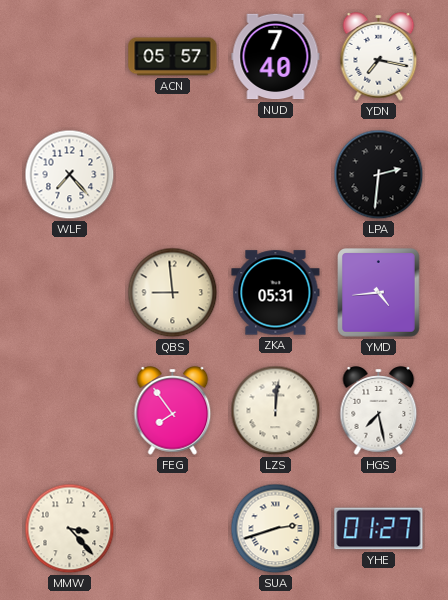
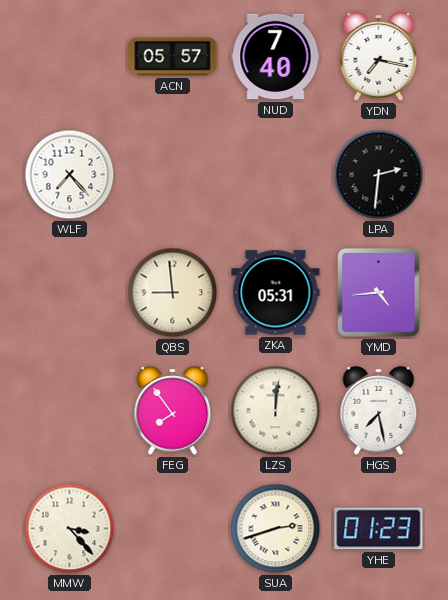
YHE: 01:27 -> 01:23 (379, 529)
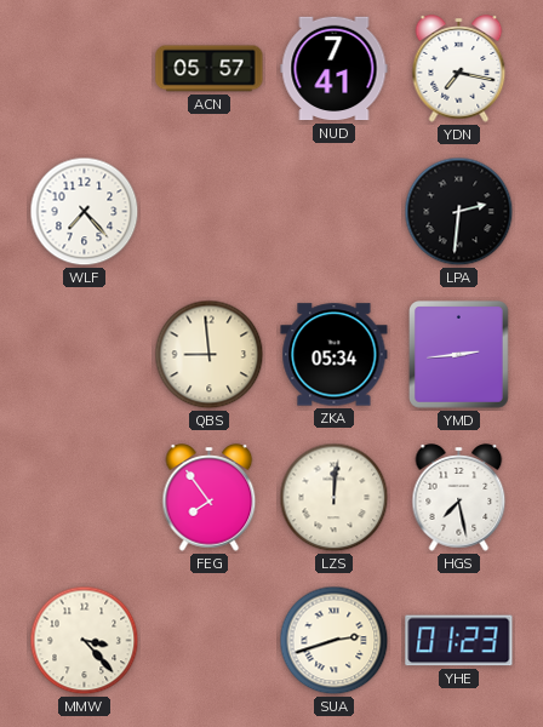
NUD: 7:40 -> 7:41 (335, 69)
ZKA: 05:31 -> 05:34 (335, 355)
YMD: 4:44 -> 2:44 (459, 355)
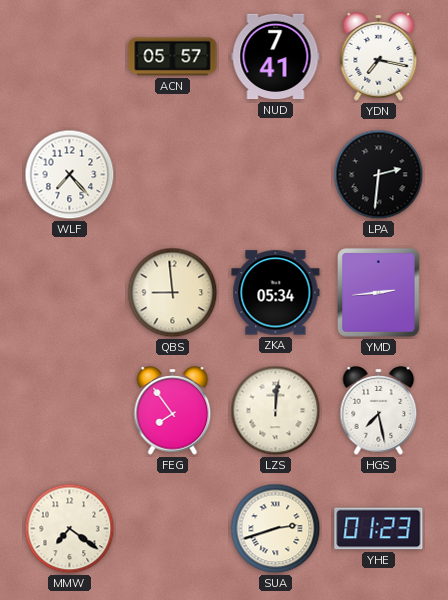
MMW: 3:23 -> 7:21 (70, 529)
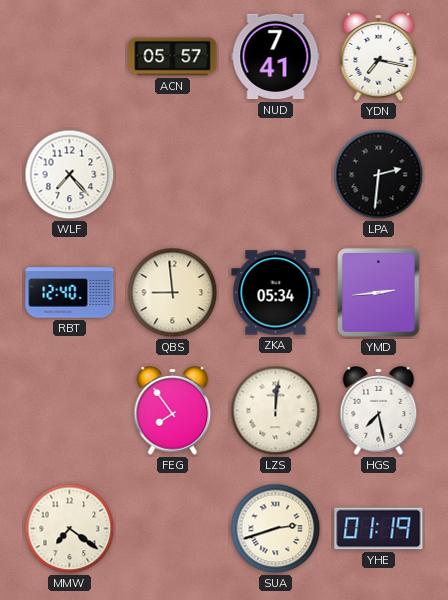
RBT: none -> 12:40 (70, 293)
YHE: 01:23 -> 01:19 (379, 529)
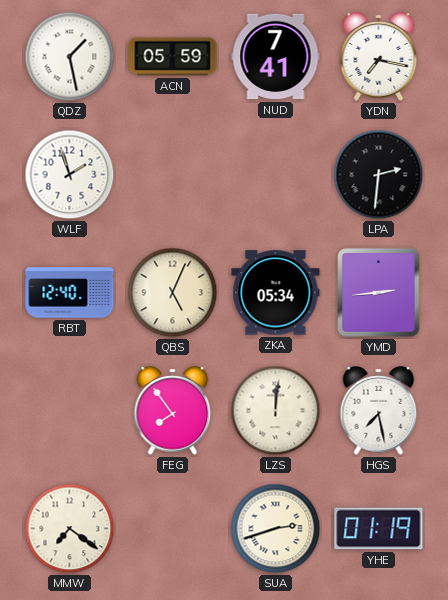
QDZ: none -> 1:28 (70, 57)
ACN: 05:57 -> 05:59 (173, 57)
WLF: 7:23 -> 1:57 (70, 175)
QBS: 8:59 -> 5:04 (173, 293)
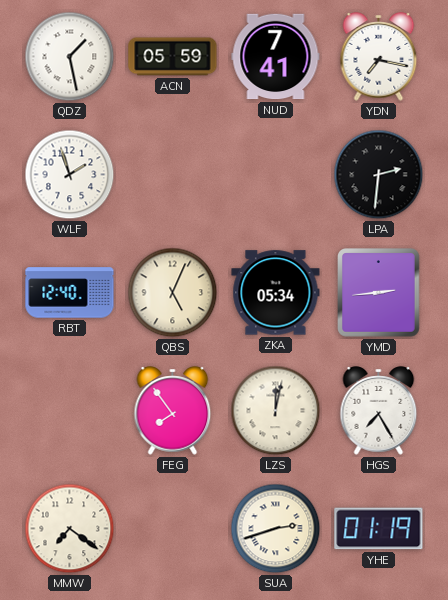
LZS: 12:01 -> 12:02 (276, 411)
HGS: 7:28 -> 7:25 (379, 411)
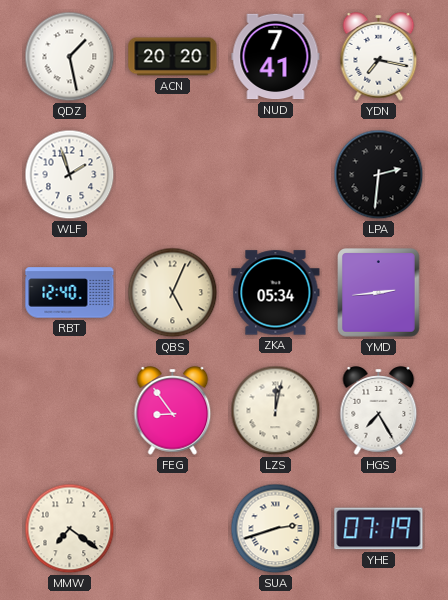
ACN: 05:59 -> 20:20 (173, 57)
FEG: 7:54 -> 8:54 (173, 411)
YHE: 01:19 -> 07:19 (379, 529)
